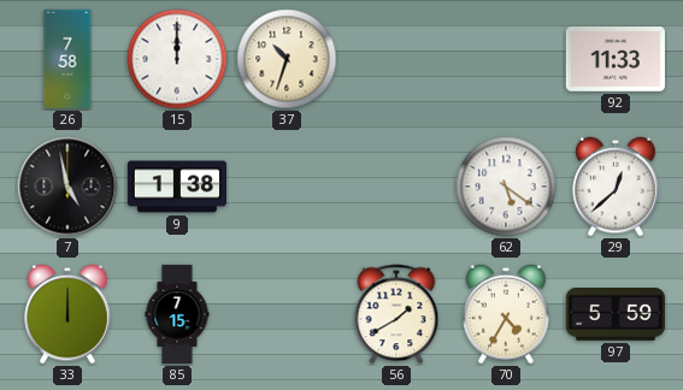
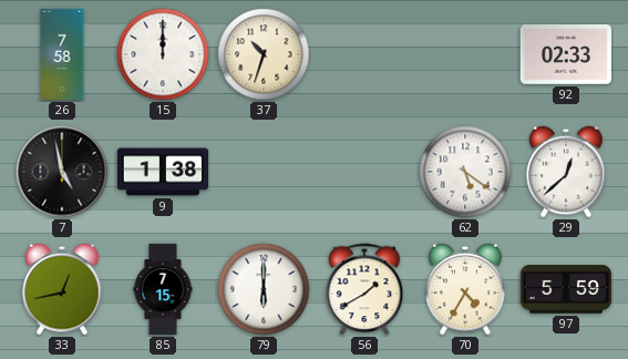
92: 11:33 -> 02:33 (565, 54)
33: 12:00 -> 12:43 (62, 289)
79: none -> 6:00 (264, 289)
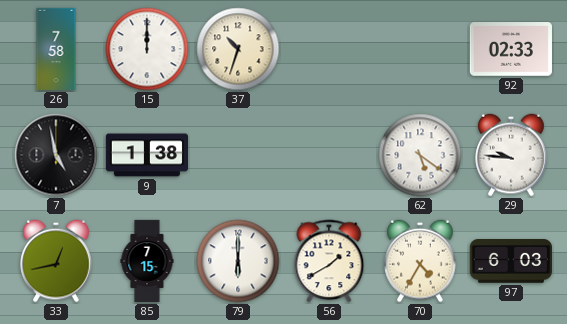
29: 12:38 -> 9:46 (511, 155)
97: 5:59 -> 6:03 (511, 261)
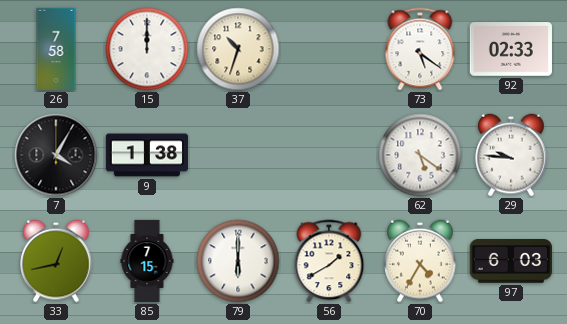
73: none -> 5:21 (420, 49)
7: 4:58 -> 4:05 (56, 155)
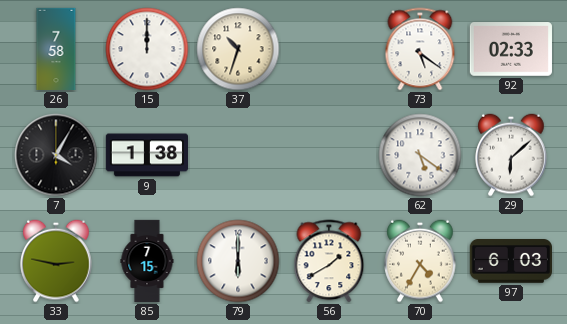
29: 9:46 -> 6:08 (511, 155)
33: 12:43 -> 2:47 (56, 261)
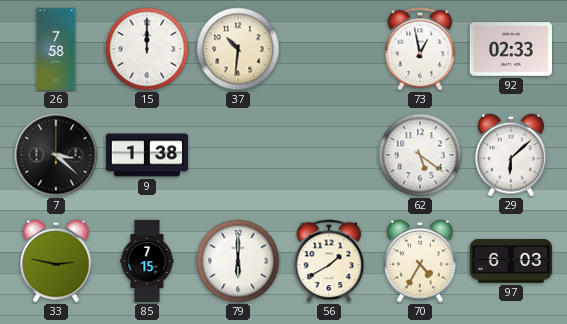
37: 10:33 -> 10:31 (238, 49)
73: 5:21 -> 12:58 (420, 49)
7: 4:05 -> 3:22 (56, 155)
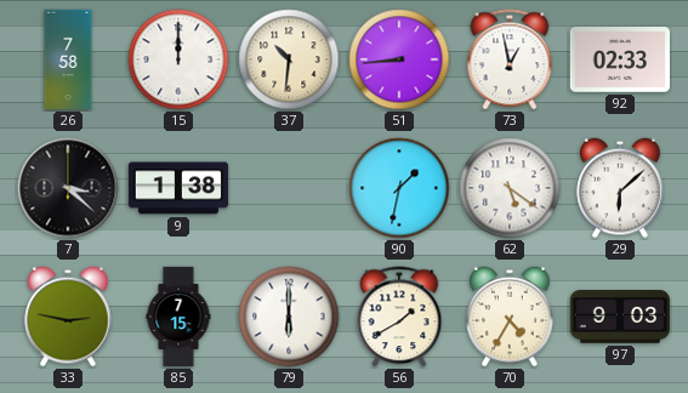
51: none -> 8:44 (399, 59)
90: none -> 1:32 (399, 188)
97: 6:03 -> 9:03 (620, 317)
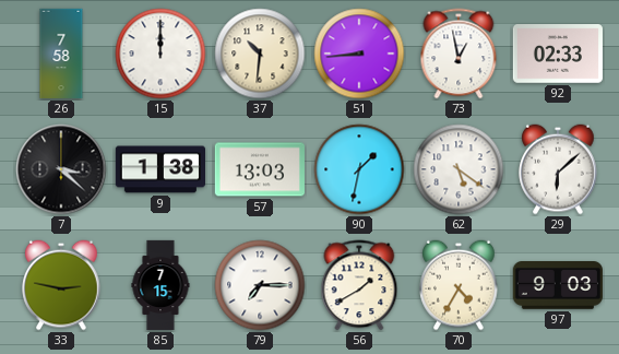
57: none -> 13:03 (260, 169)
79: 6:00 -> 7:15 (260, 285)
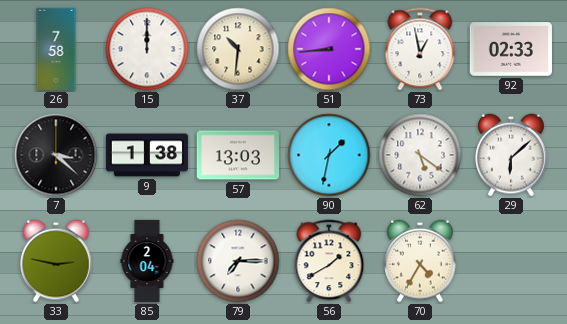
85: 7:15 -> 2:04 (147, 261)
97: 9:03 -> none (558, 285)
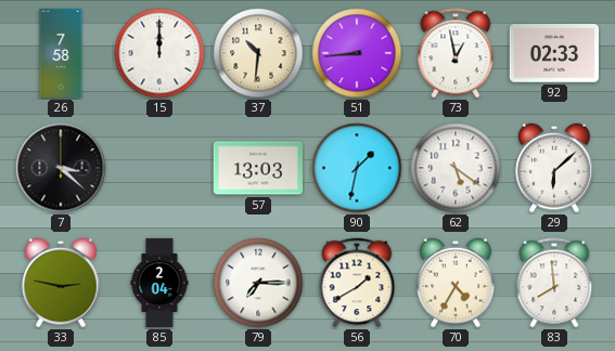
9: 1:38 -> none (146, 155)
83: none -> 7:59 (554, 283)
